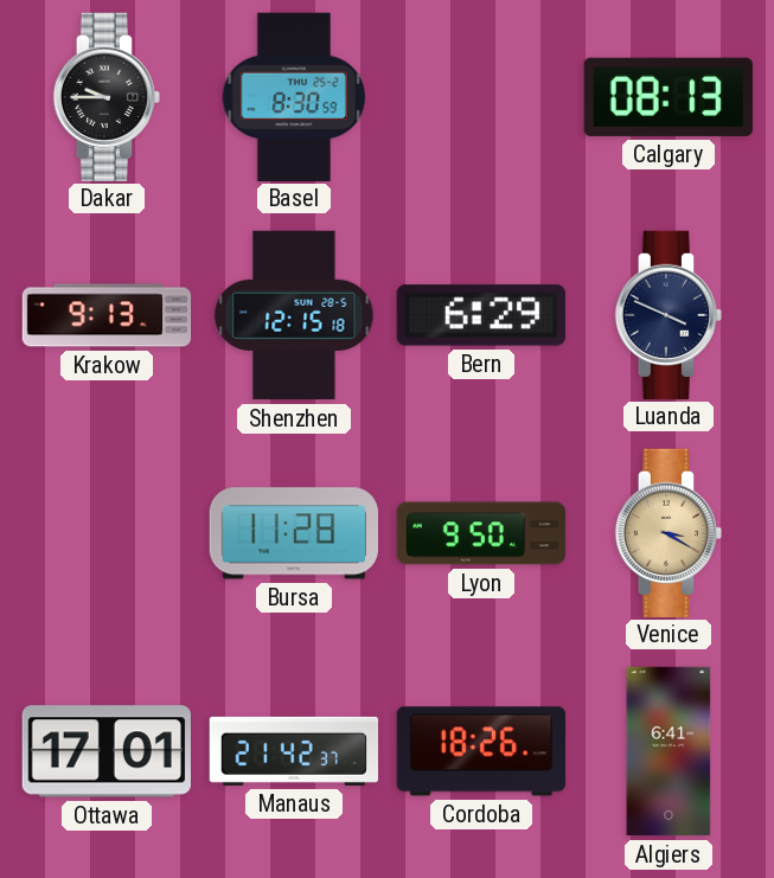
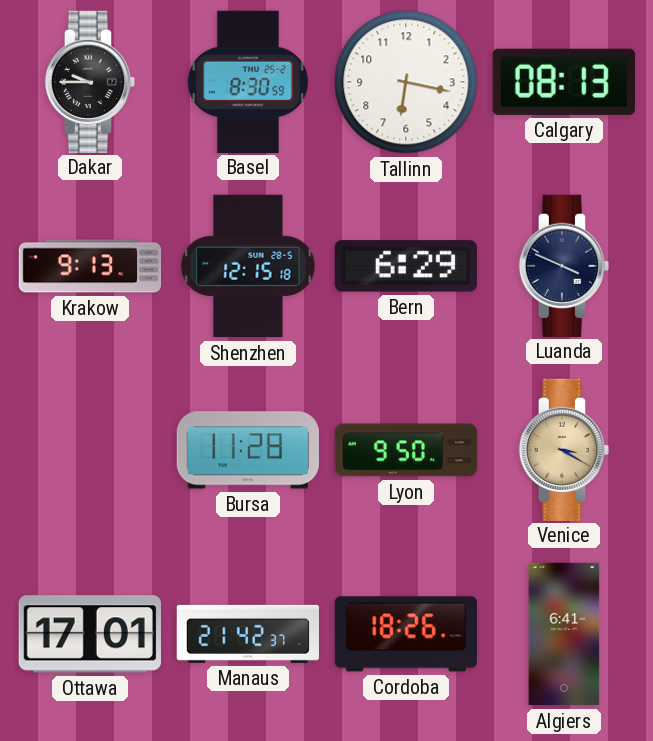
Tallinn: none -> 6:17 (406, 82)
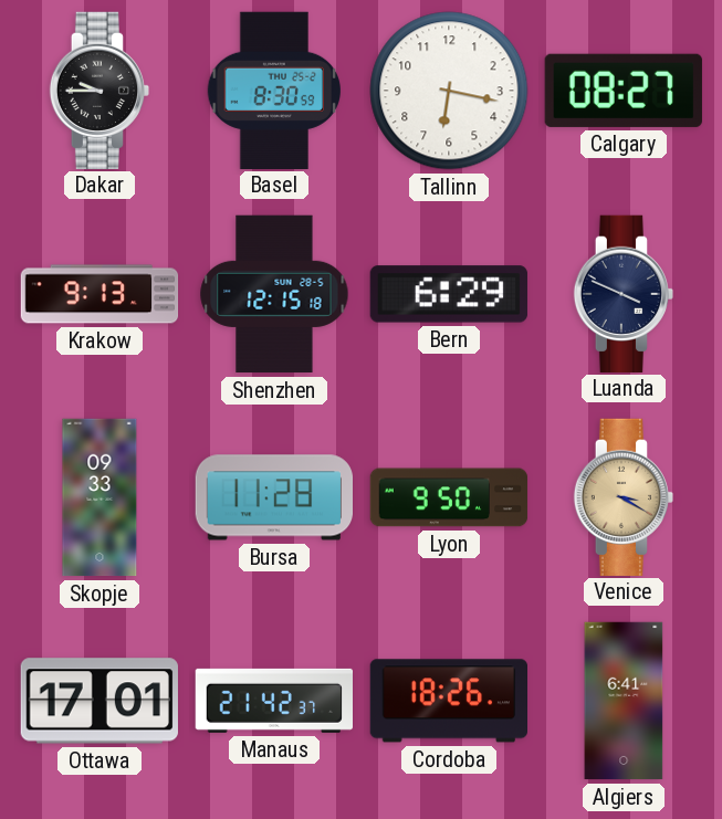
Calgary: 08:13 -> 08:27 (624, 91)
Skopje: none -> 09:33 (100, 497)
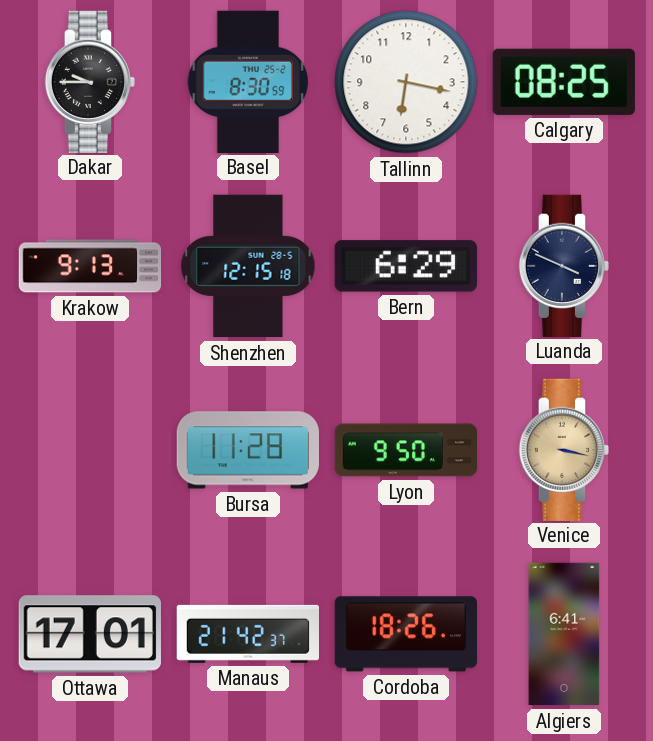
Calgary: 08:27 -> 08:25 (564, 82)
Skopje: 09:33 -> none (100, 497)
Venice: 3:20 -> 3:17 (563, 449)
